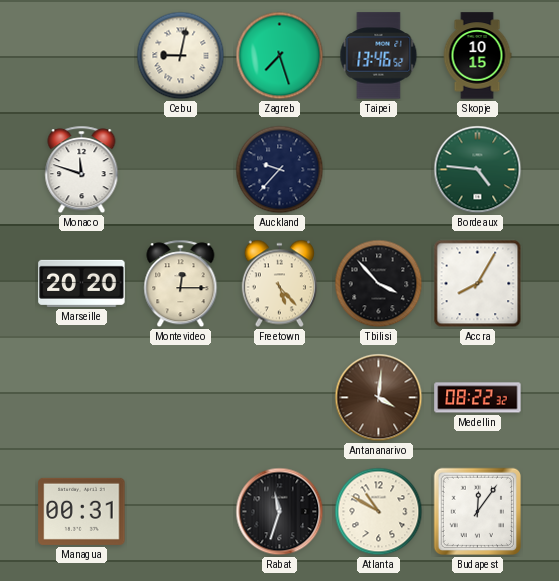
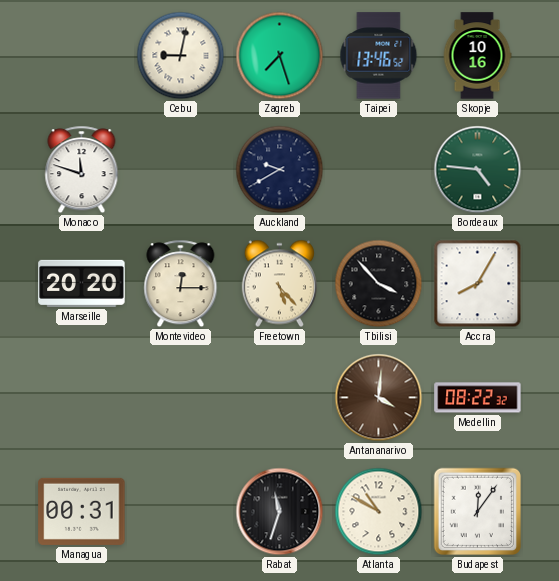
Skopje: 10:15 -> 10:16 (477, 56)
Auckland: 9:37 -> 9:40 (280, 170)
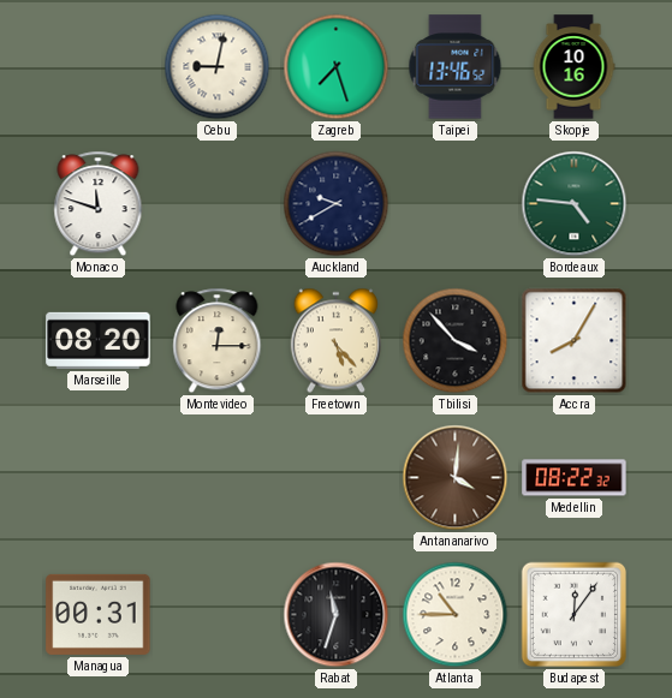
Marseille: 20:20 -> 08:20 (99, 340)
Atlanta: 10:50 -> 10:45 (456, 615)
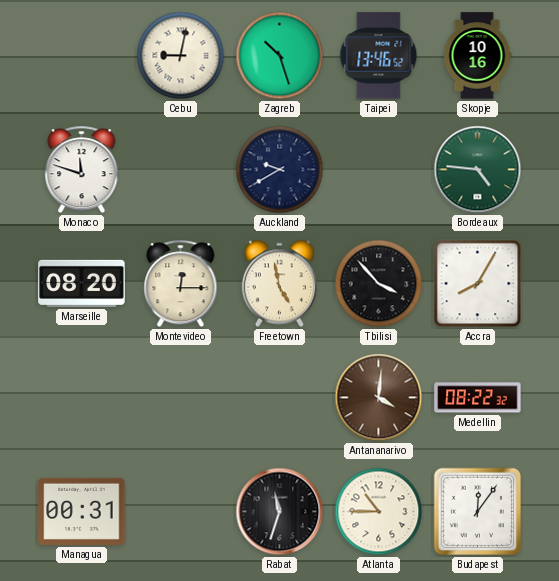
Zagreb: 7:27 -> 10:27 (280, 56)
Freetown: 5:23 -> 4:58 (279, 284)
